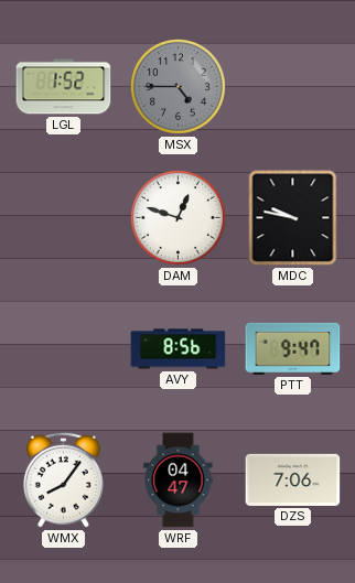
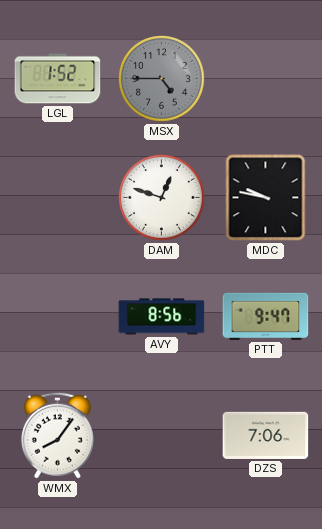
WRF: 04:47 -> none (179, 481)
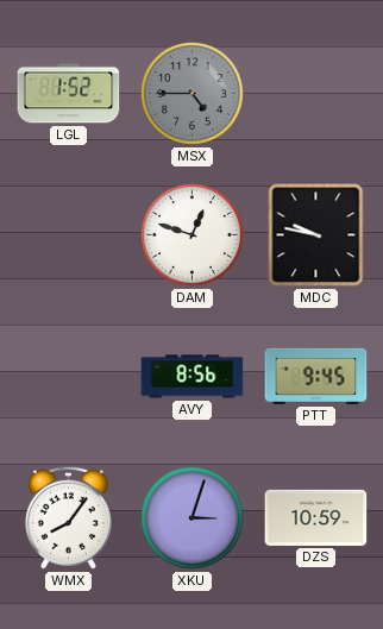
PTT: 9:47 -> 9:45 (316, 376)
XKU: none -> 3:03 (193, 518)
DZS: 7:06 -> 10:59 (316, 517)
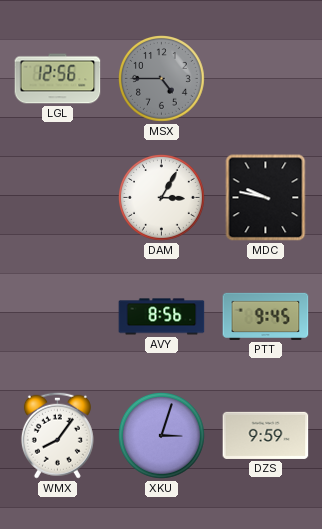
LGL: 1:52 -> 12:56 (58, 79)
DAM: 12:48 -> 3:05 (162, 198)
DZS: 10:59 -> 9:59 (266, 435)
